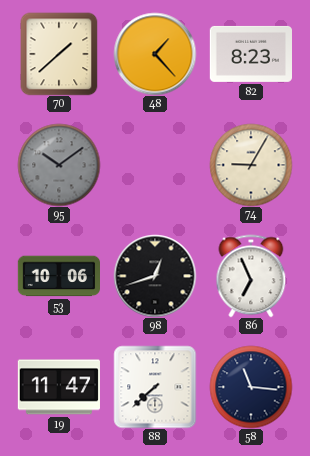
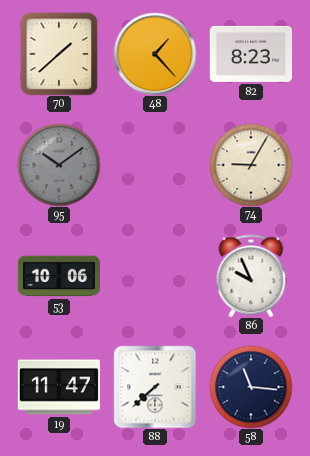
98: 12:42 -> none (155, 276)
86: 6:56 -> 9:56 (251, 276)
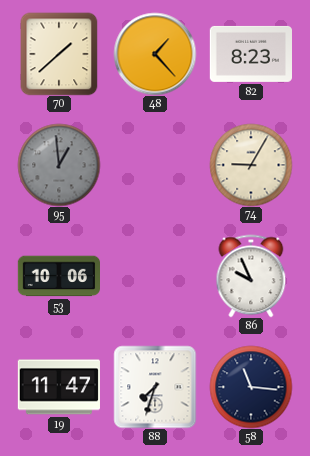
95: 10:09 -> 12:59 (59, 165)
88: 7:38 -> 7:33 (155, 387)
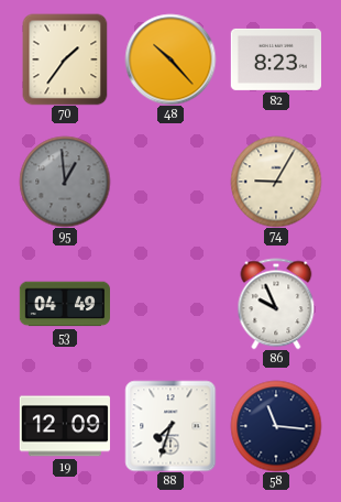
70: 1:38 -> 1:36 (65, 59)
48: 1:23 -> 10:23 (170, 59)
53: 10:06 -> 04:49 (64, 304)
19: 11:47 -> 12:09 (65, 426)
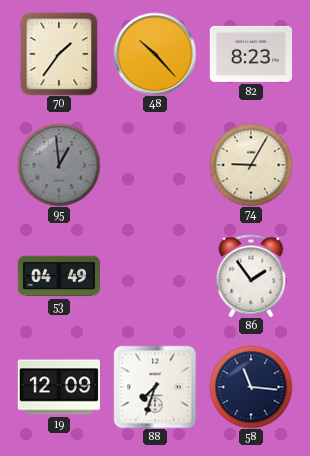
86: 9:56 -> 1:54 (251, 276)
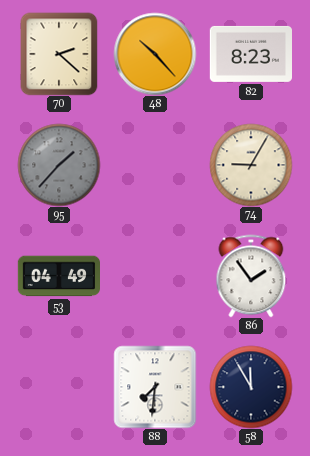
70: 1:36 -> 2:22 (59, 54)
95: 12:59 -> 1:37 (59, 165)
19: 12:09 -> none (59, 387)
88: 7:33 -> 7:31 (155, 387)
58: 11:16 -> 11:55 (251, 387)
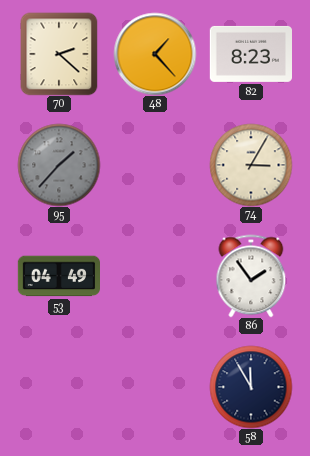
48: 10:23 -> 1:23 (155, 54)
74: 9:05 -> 3:05 (251, 165)
88: 7:31 -> none (155, 387)
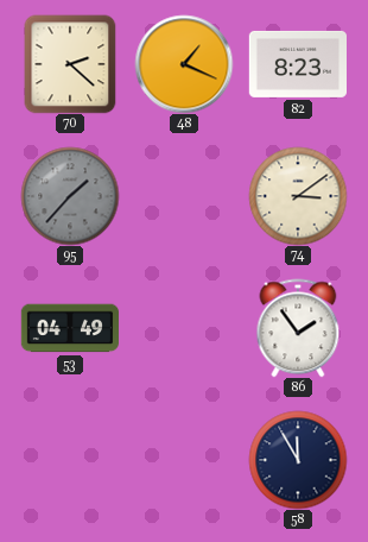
48: 1:23 -> 1:19 (184, 64)
74: 3:05 -> 3:09 (298, 196)
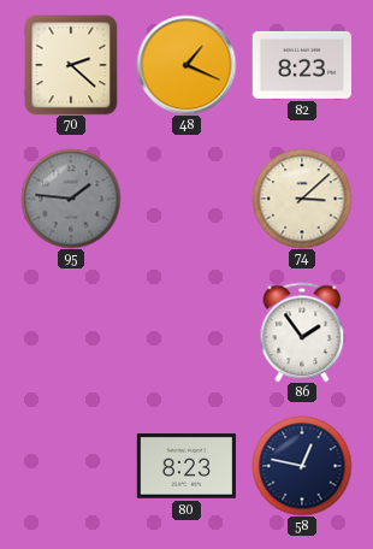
95: 1:37 -> 1:46 (71, 199)
74: 3:09 -> 3:08 (302, 199)
53: 04:49 -> none (69, 328)
80: none -> 8:23 (186, 466)
58: 11:55 -> 12:47 (302, 466)
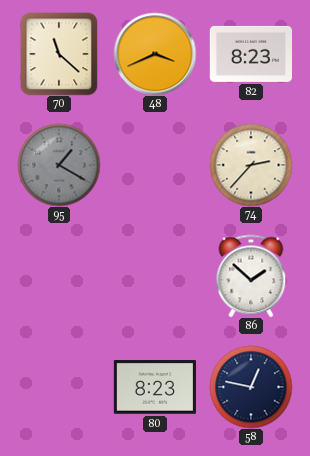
70: 2:22 -> 11:22 (59, 54)
48: 1:19 -> 3:41 (155, 54)
95: 1:46 -> 1:20 (59, 165)
74: 3:08 -> 2:37 (251, 165)
86: 1:54 -> 1:52 (251, 276)
